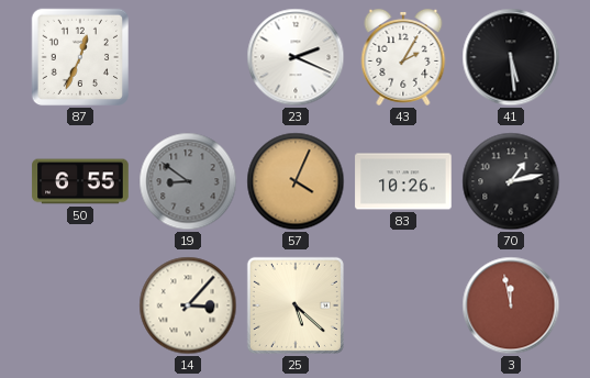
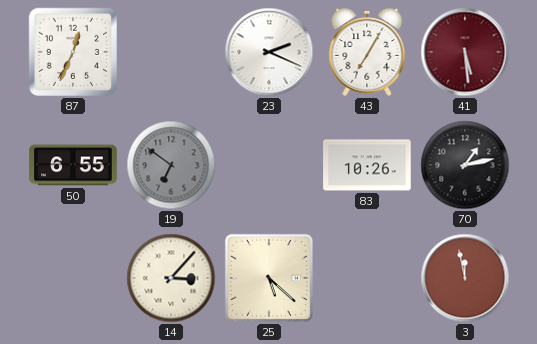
43: 2:05 -> 7:05 (367, 52)
41 dial: black -> burgundy (465, 52)
19: 8:51 -> 6:51 (171, 165)
57: 4:04 -> none (296, 181)
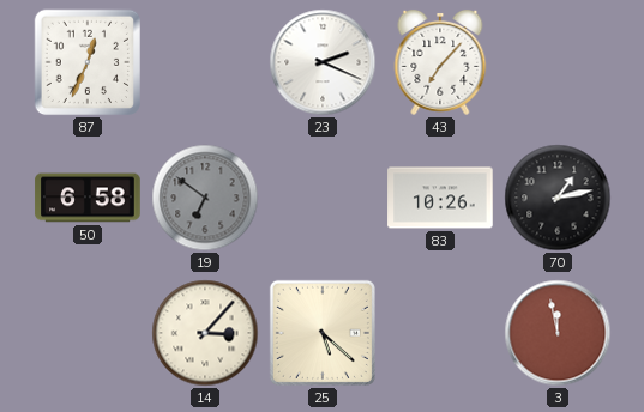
43: 7:05 -> 7:07 (440, 62)
41: 5:29 -> none (465, 52)
50: 6:55 -> 6:58 (88, 198)
